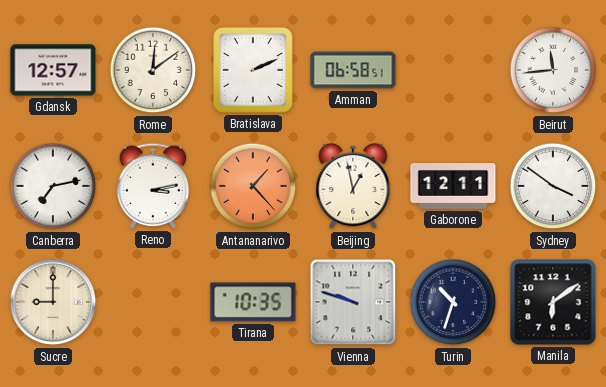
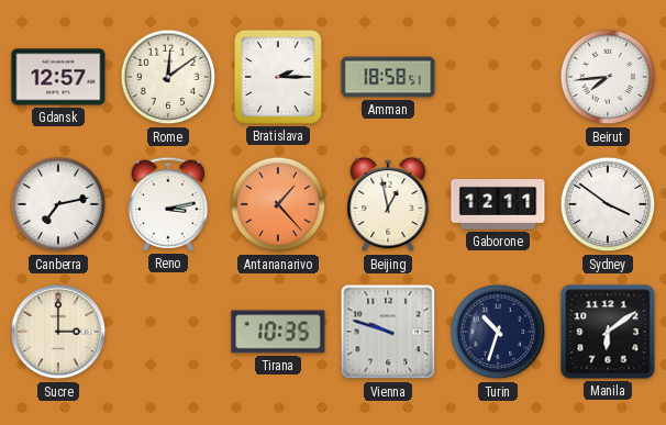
Bratislava: 2:11 -> 2:15 (279, 78)
Amman: 06:58 -> 18:58 (388, 77)
Beirut: 11:44 -> 7:44 (608, 77)
Sucre: 9:00 -> 3:00 (58, 332)
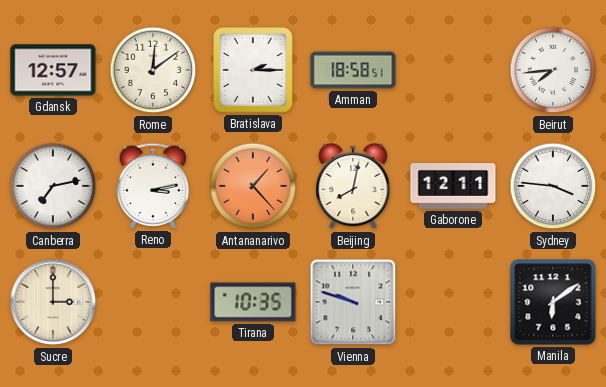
Beijing: 12:58 -> 8:02 (353, 186)
Sydney: 3:51 -> 3:46 (553, 186)
Turin: 10:33 -> none (498, 332)
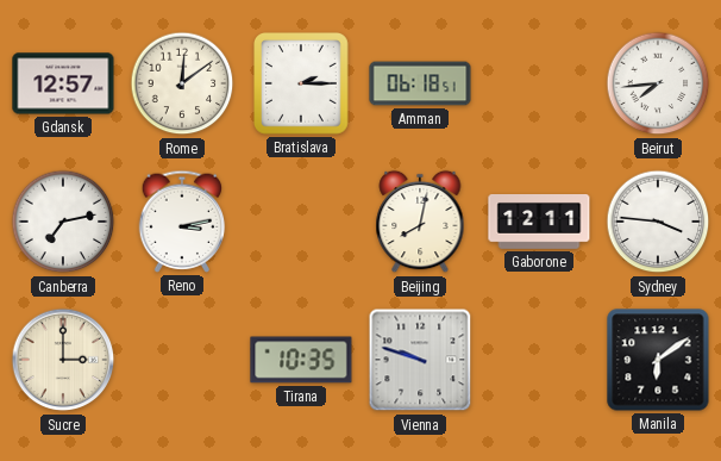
Amman: 18:58 -> 06:18 (420, 83)
Antananarivo: 1:23 -> none (253, 186)
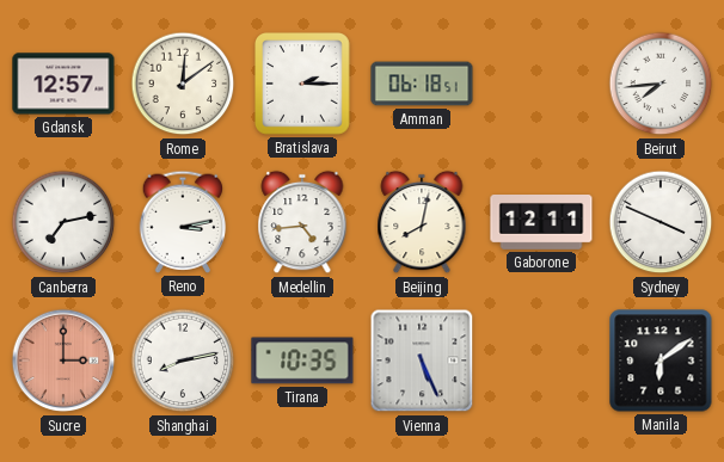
Medellin: none -> 4:44 (302, 222)
Sydney: 3:46 -> 3:49 (661, 222)
Sucre dial: cream -> salmon (63, 361)
Shanghai: none -> 8:13 (183, 361)
Vienna: 9:48 -> 5:26 (422, 361)
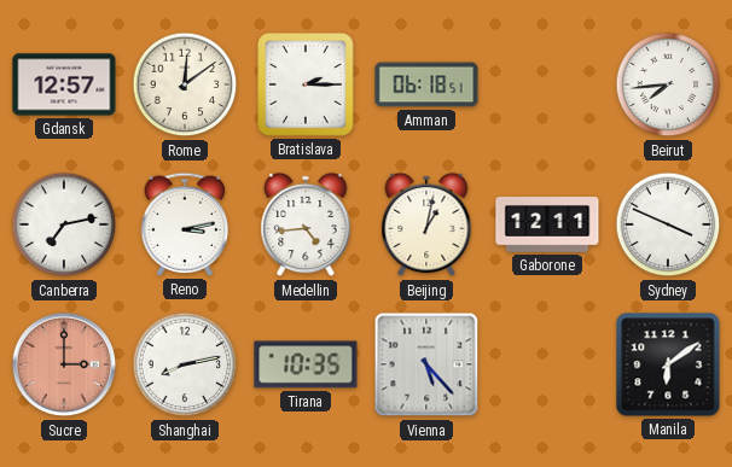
Beijing: 8:02 -> 1:02 (426, 224)
Vienna: 5:26 -> 5:23 (426, 364)
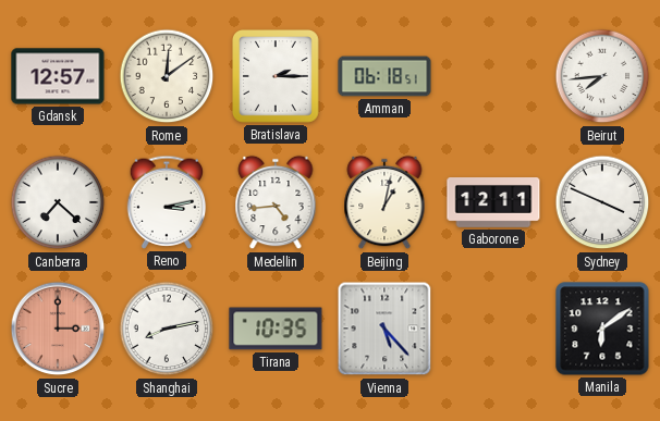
Canberra: 7:13 -> 7:22 (58, 202)
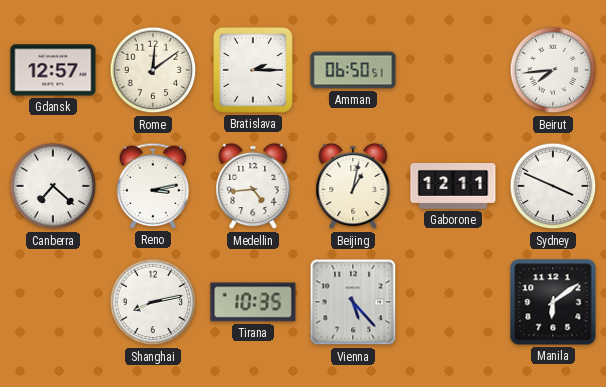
Amman: 06:18 -> 06:50 (353, 70)
Sucre: 3:00 -> none (58, 329)
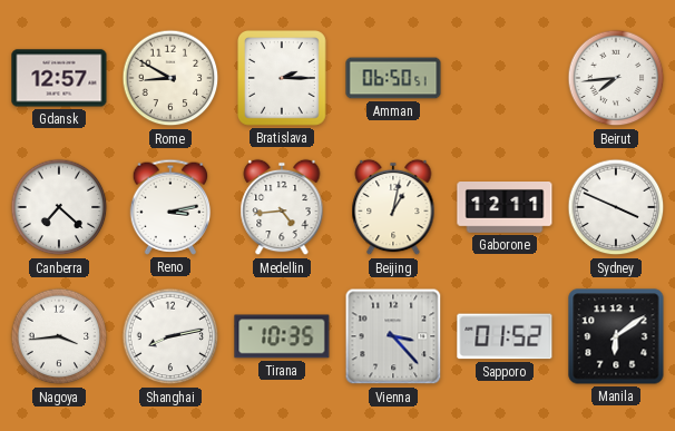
Rome: 12:09 -> 8:50 (170, 78)
Nagoya: none -> 3:44 (59, 336)
Vienna: 5:23 -> 3:23 (393, 336)
Sapporo: none -> 01:52 (505, 336)
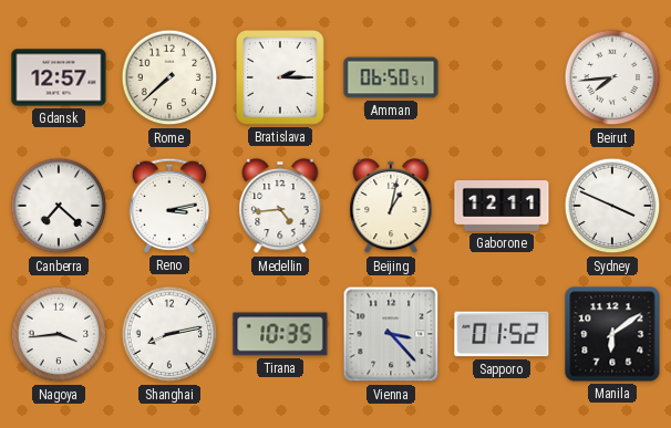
Rome: 8:50 -> 7:38 (169, 77)
